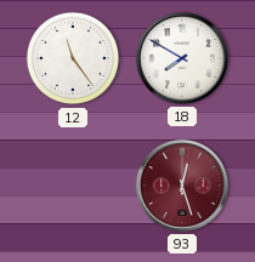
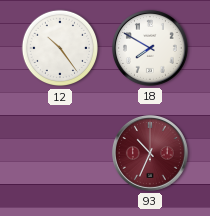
12: 11:24 -> 10:24 (60, 48)
93: 12:27 -> 10:34 (150, 153)
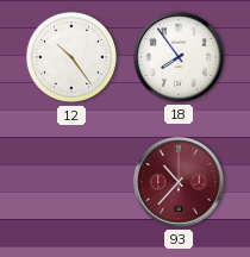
18: 7:50 -> 7:54 (179, 57)
93: 10:34 -> 10:37 (179, 182)
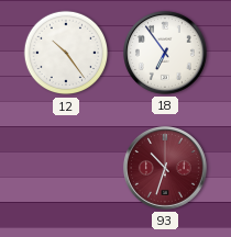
18: 7:54 -> 6:54 (165, 53)
93: 10:37 -> 10:33 (165, 168)
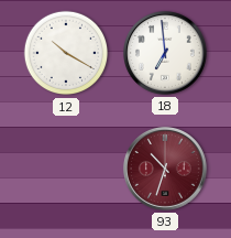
12: 10:24 -> 10:20 (66, 53)
18: 6:54 -> 6:59 (165, 53)
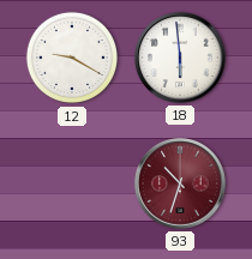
12: 10:20 -> 9:20 (72, 58)
18: 6:59 -> 5:59 (180, 58)
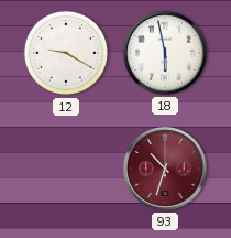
18: 5:59 -> 5:58 (165, 53)
